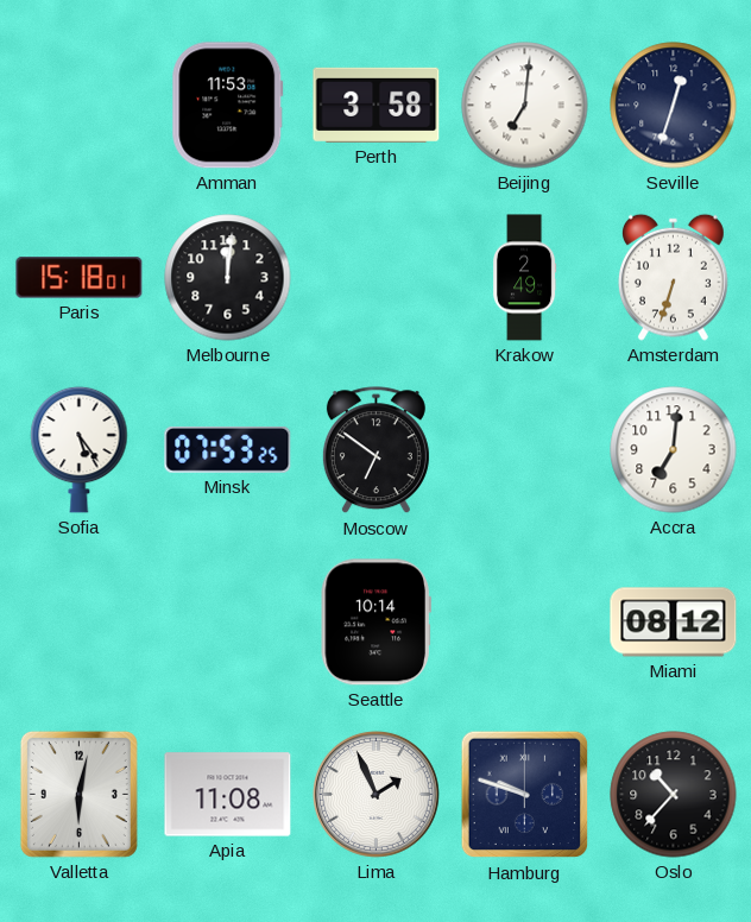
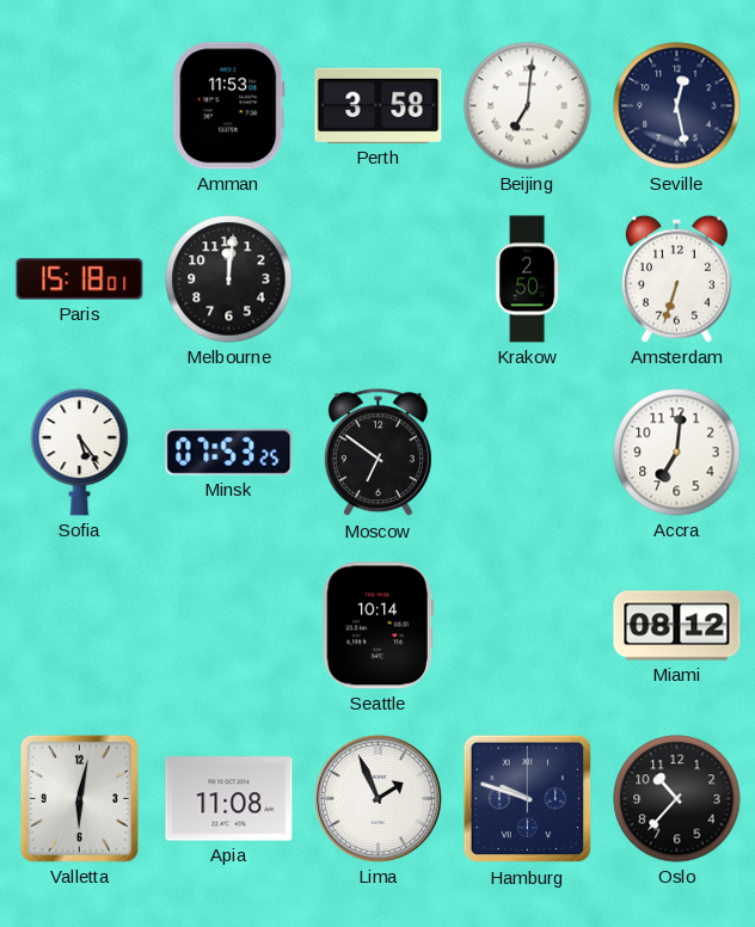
Seville: 12:33 -> 12:28 (677, 106)
Krakow: 2:49 -> 2:50 (528, 280)
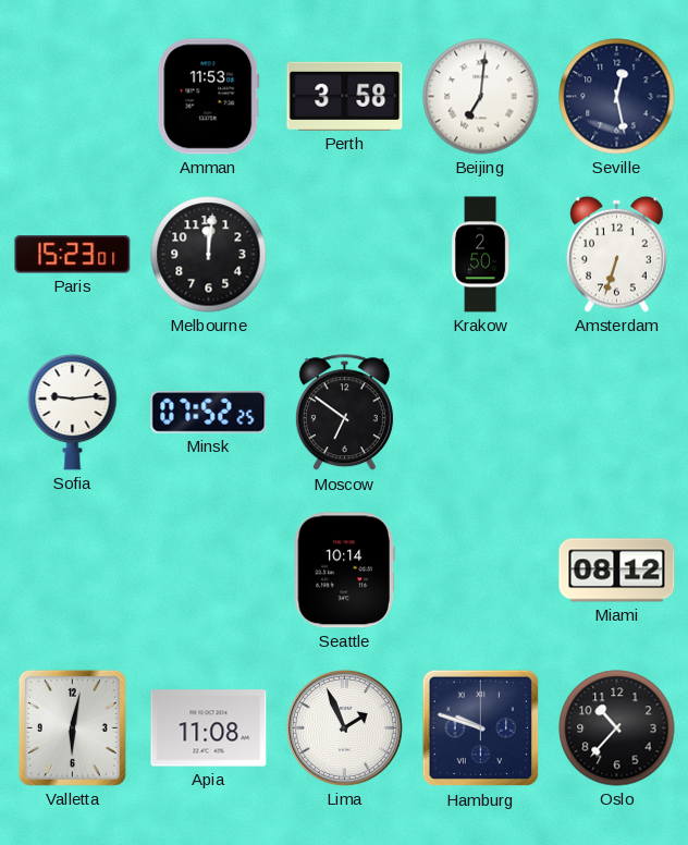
Paris: 15:18 -> 15:23 (73, 255)
Sofia: 5:24 -> 9:14 (73, 412)
Minsk: 07:53 -> 07:52 (209, 412)
Accra: 7:01 -> none (677, 453)
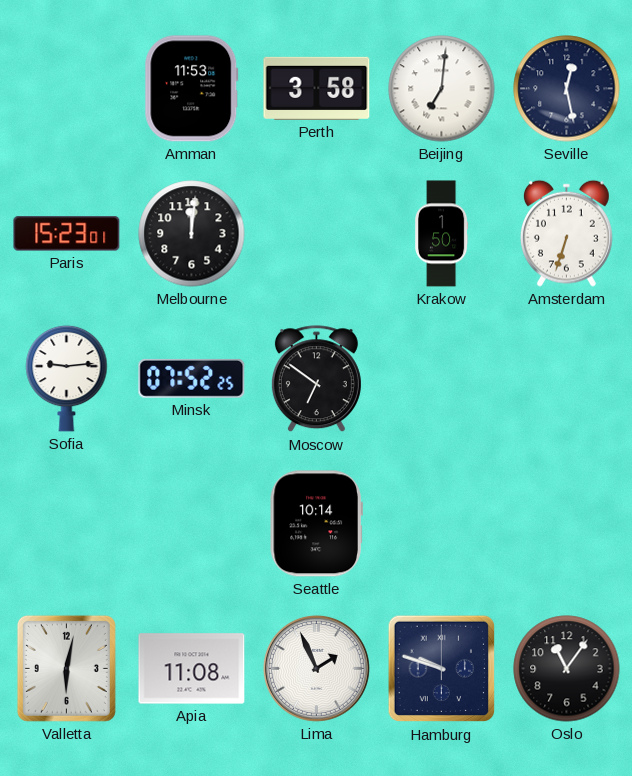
Krakow: 2:50 -> 1:50 (442, 234)
Miami: 08:12 -> none (617, 571)
Oslo: 10:37 -> 11:06 (567, 669)
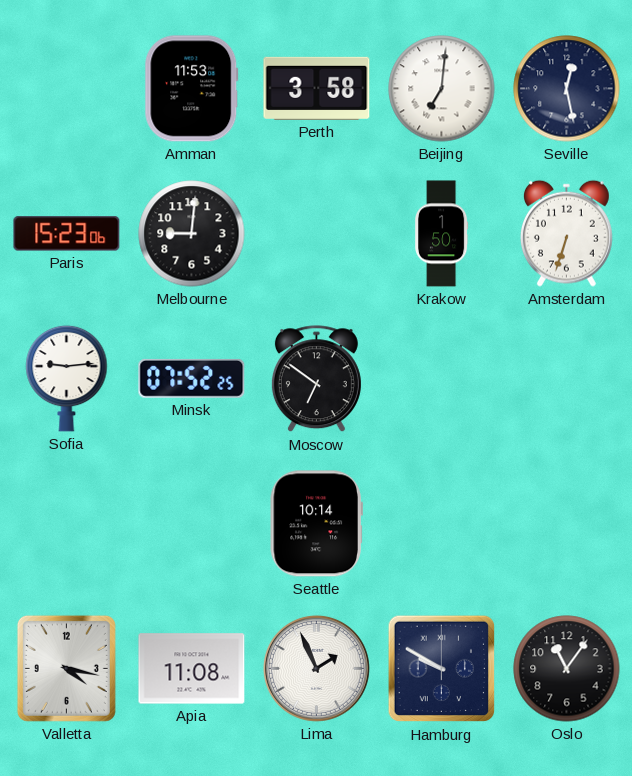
Paris: 15:23:01 -> 15:23:06 (67, 234)
Melbourne: 12:01 -> 9:01 (192, 234)
Valletta: 6:02 -> 4:17 (66, 668)
Hamburg: 9:48 -> 9:50 (442, 669)
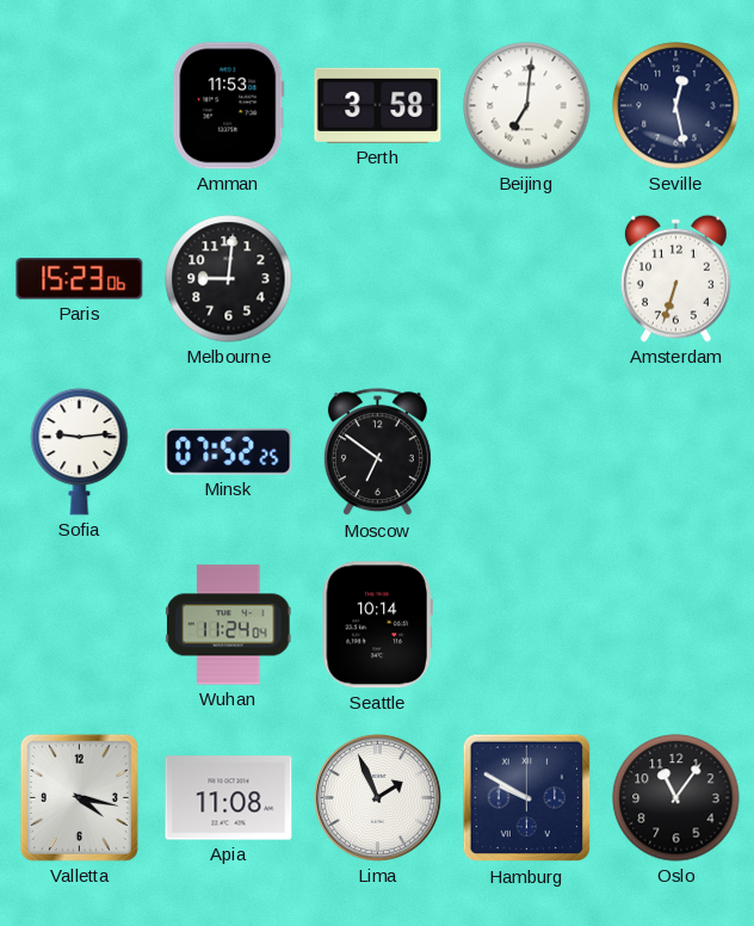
Krakow: 1:50 -> none (442, 234)
Wuhan: none -> 11:24 (228, 625)
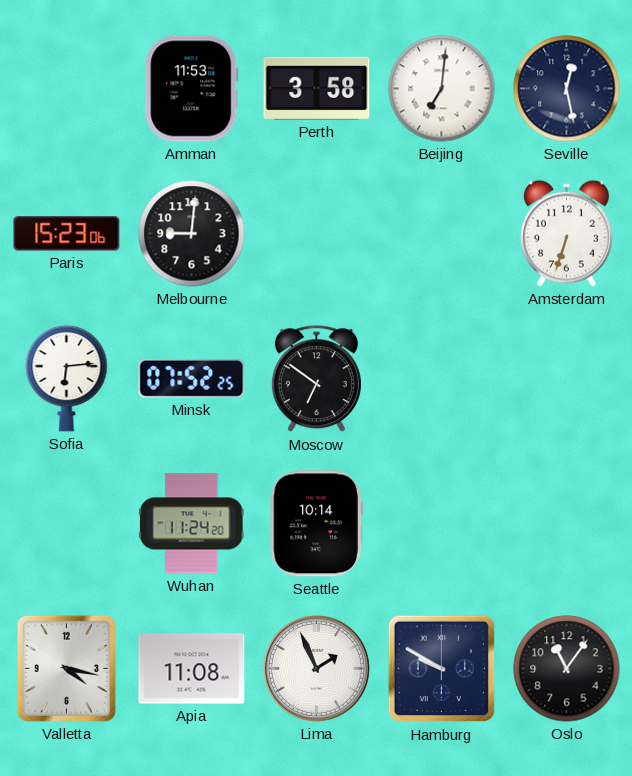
Sofia: 9:14 -> 6:14 (67, 378)
Wuhan: 11:24:04 -> 11:24:20 (191, 524)
